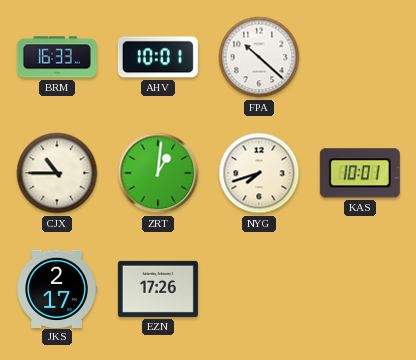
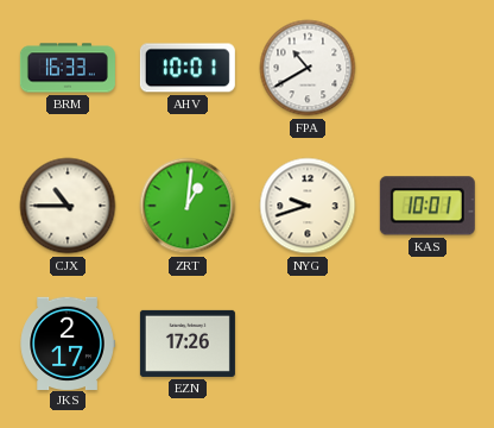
FPA: 10:22 -> 10:40 (308, 68)
NYG: 7:42 -> 9:42 (308, 206)
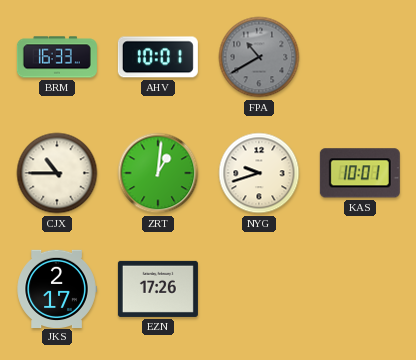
FPA dial: white -> grey (259, 57)
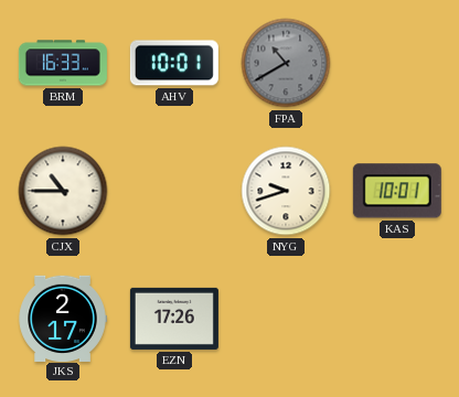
ZRT: 1:01 -> none (158, 173)
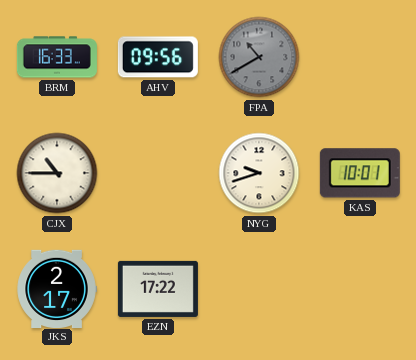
AHV: 10:01 -> 09:56 (158, 57)
EZN: 17:26 -> 17:22 (158, 289)
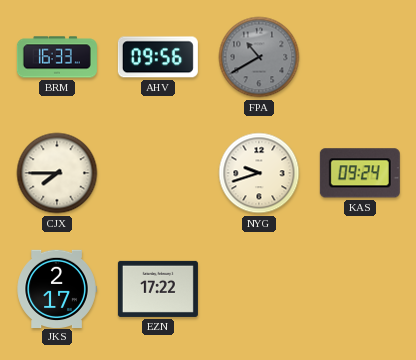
CJX: 10:45 -> 7:45 (57, 173)
KAS: 10:01 -> 09:24 (360, 173)
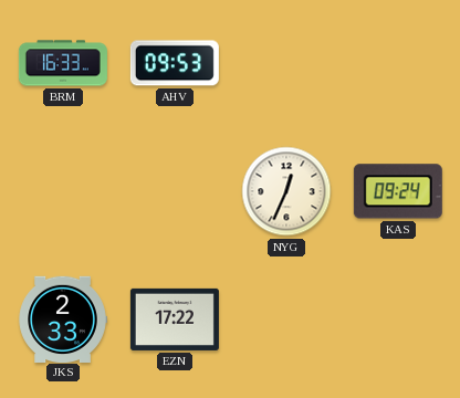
AHV: 09:56 -> 09:53 (175, 63)
FPA: 10:40 -> none (259, 57)
CJX: 7:45 -> none (57, 173)
NYG: 9:42 -> 12:34 (286, 191)
JKS: 2:17 -> 2:33 (63, 318)
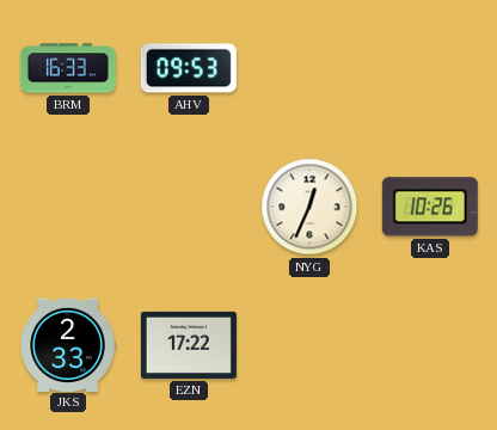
KAS: 09:24 -> 10:26 (430, 207)
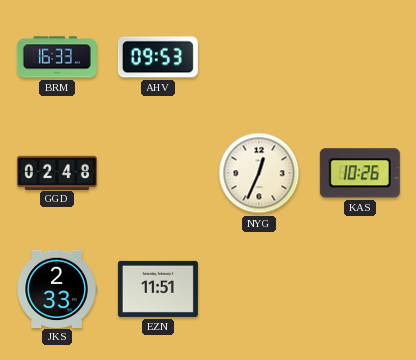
GGD: none -> 02:48 (57, 172)
EZN: 17:22 -> 11:51 (158, 289)
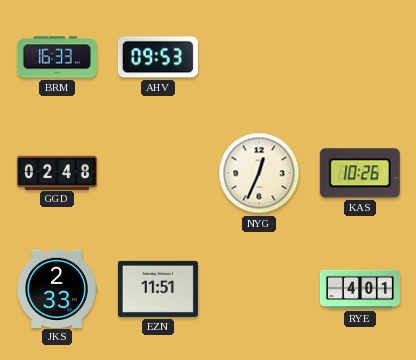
RYE: none -> 4:01 (360, 289)
